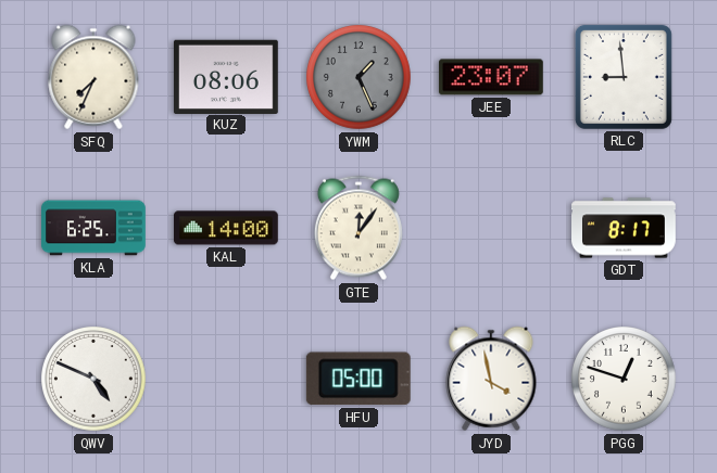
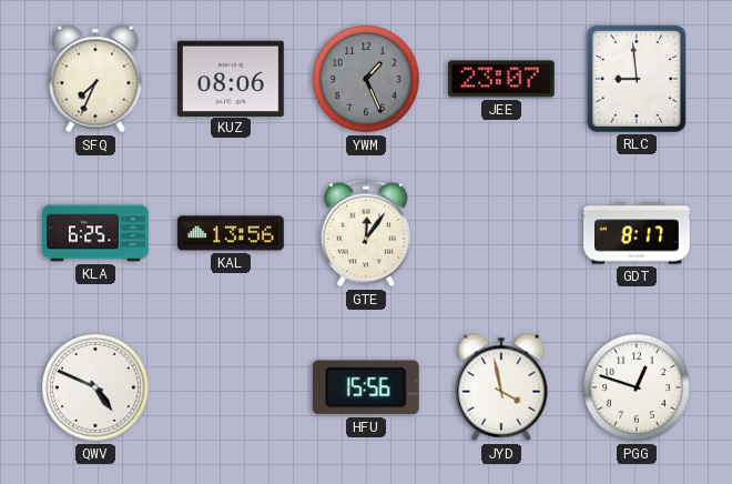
KAL: 14:00 -> 13:56 (232, 233)
HFU: 05:00 -> 15:56 (366, 387)
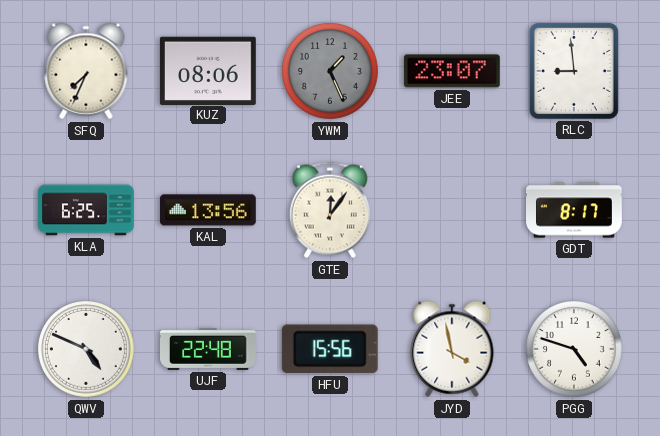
UJF: none -> 22:48 (209, 349)
PGG: 12:48 -> 4:48 (575, 350)
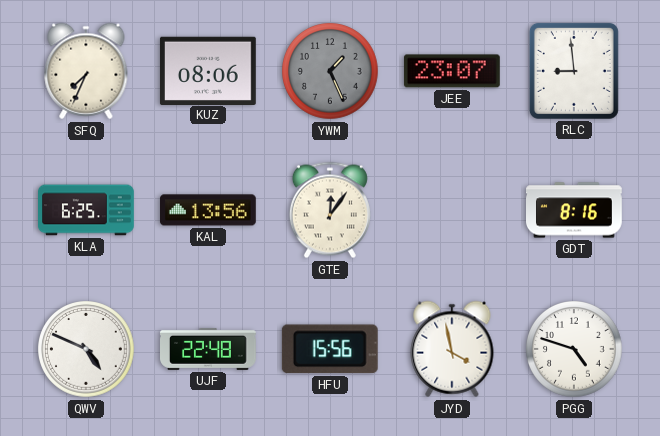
GDT: 8:17 -> 8:16 (575, 210)
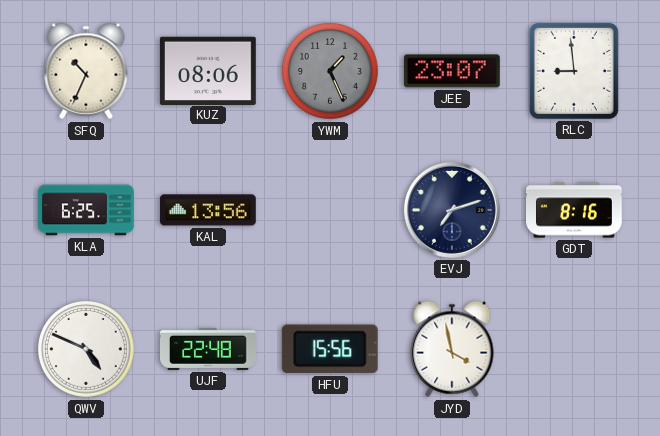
SFQ: 7:34 -> 10:34 (86, 71)
GTE: 12:06 -> none (330, 210)
EVJ: none -> 7:12 (452, 210)
PGG: 4:48 -> none (575, 350)
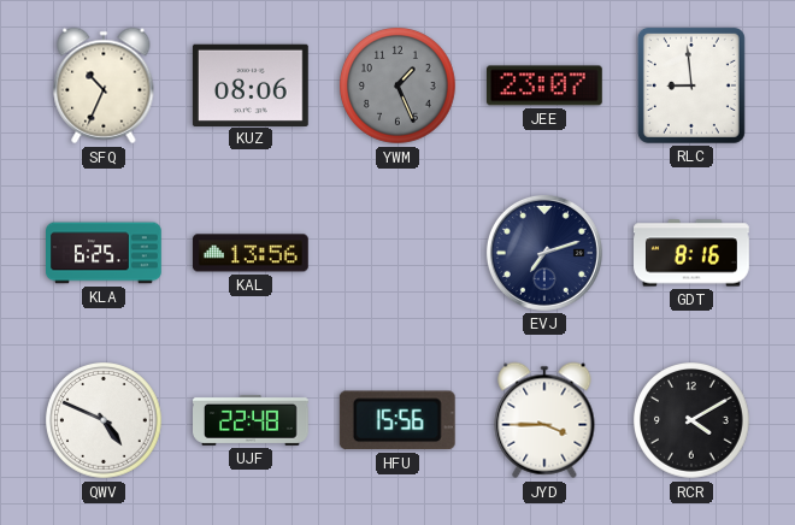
JYD: 3:58 -> 3:45 (544, 420)
RCR: none -> 4:10 (693, 421)
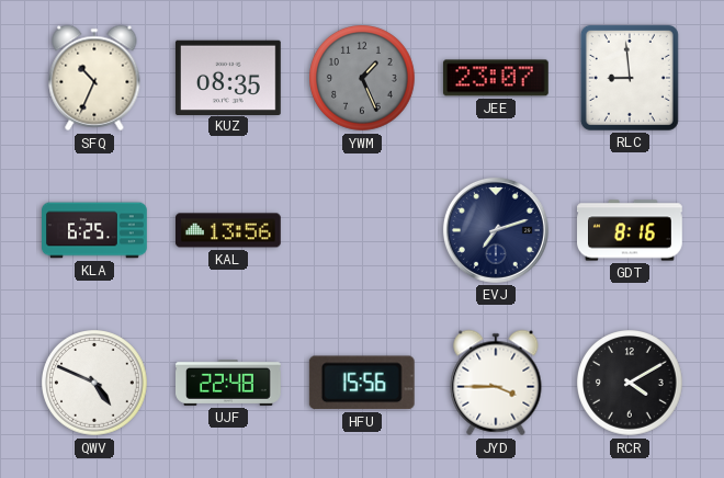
KUZ: 08:06 -> 08:35 (228, 77)
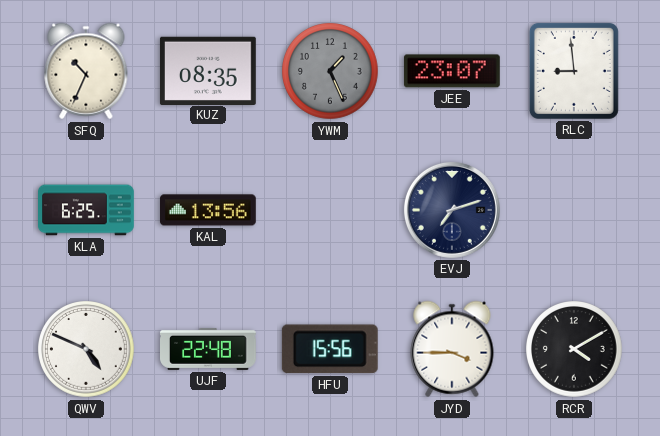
GDT: 8:16 -> none (631, 230)
